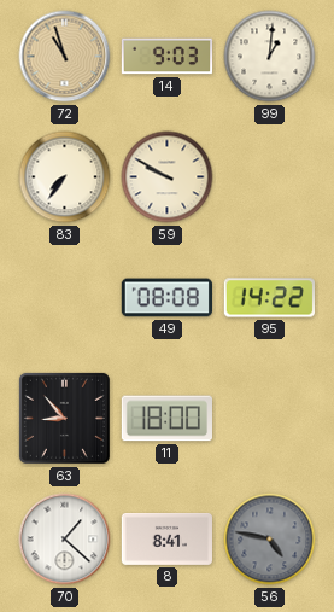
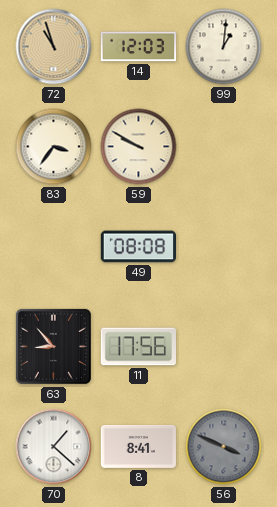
14: 9:03 -> 12:03 (139, 47)
83: 7:36 -> 3:36 (54, 147)
95: 14:22 -> none (269, 298)
11: 18:00 -> 17:56 (138, 347)
56: 4:47 -> 3:49 (224, 447)
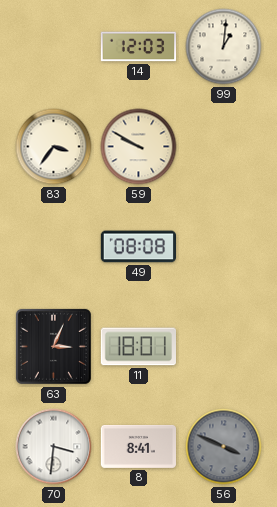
72: 10:57 -> none (54, 47)
63: 8:53 -> 3:04 (53, 346)
11: 17:56 -> 18:01 (138, 347)
70: 1:22 -> 3:31 (54, 447)
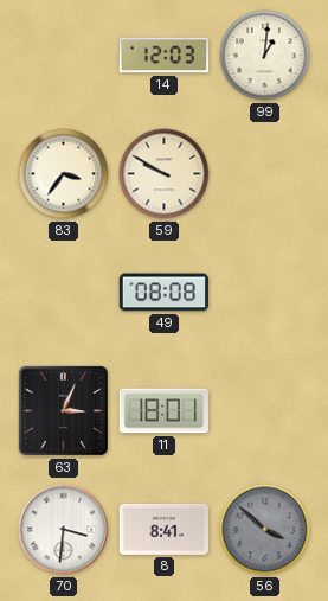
56: 3:49 -> 3:52 (265, 530)
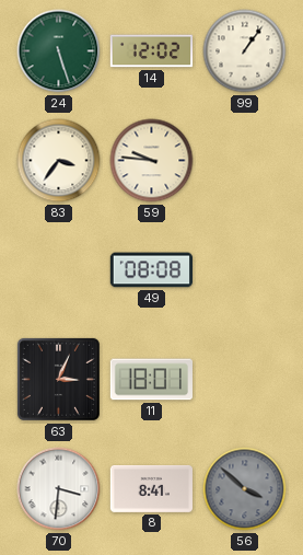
24: none -> 5:27 (59, 51)
14: 12:03 -> 12:02 (152, 51)
99: 1:01 -> 1:06 (245, 51)
59: 9:50 -> 9:46 (152, 161)
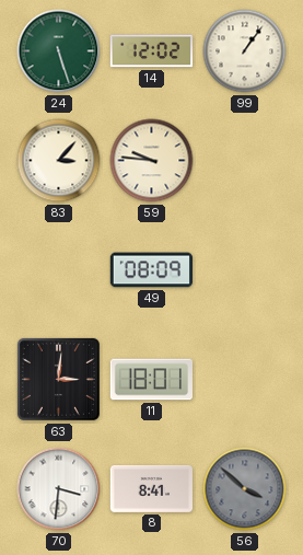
83: 3:36 -> 3:07 (59, 161)
49: 08:08 -> 08:09 (152, 270)
63: 3:04 -> 3:01 (58, 379)
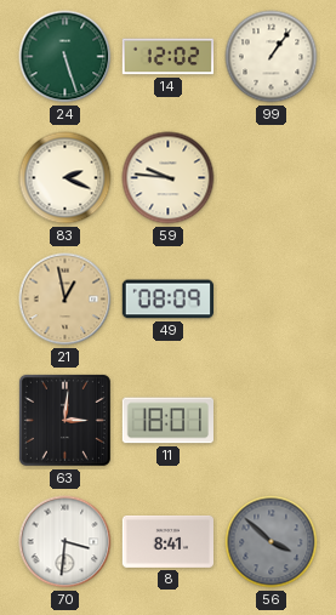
83: 3:07 -> 2:19 (66, 178)
21: none -> 12:58 (66, 300)
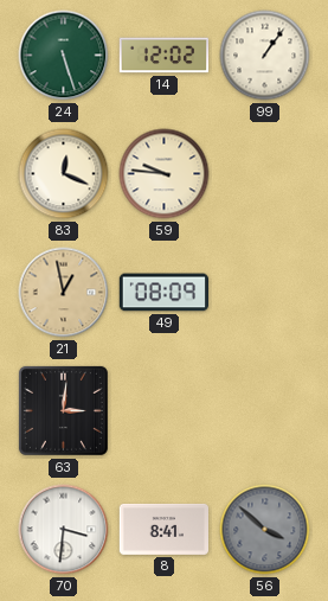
83: 2:19 -> 12:19 (64, 174)
11: 18:01 -> none (167, 421)
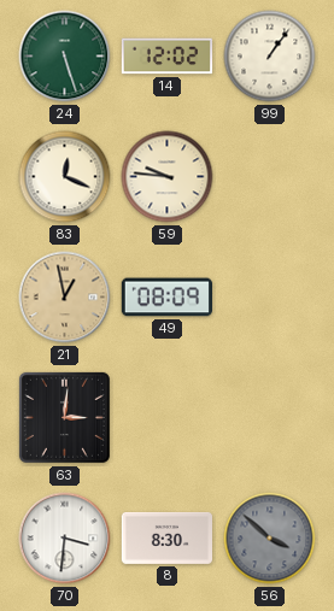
8: 8:41 -> 8:30 (168, 537)
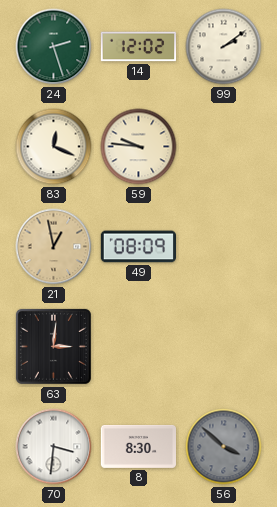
24: 5:27 -> 2:27 (54, 47)
99: 1:06 -> 2:09 (224, 47)
